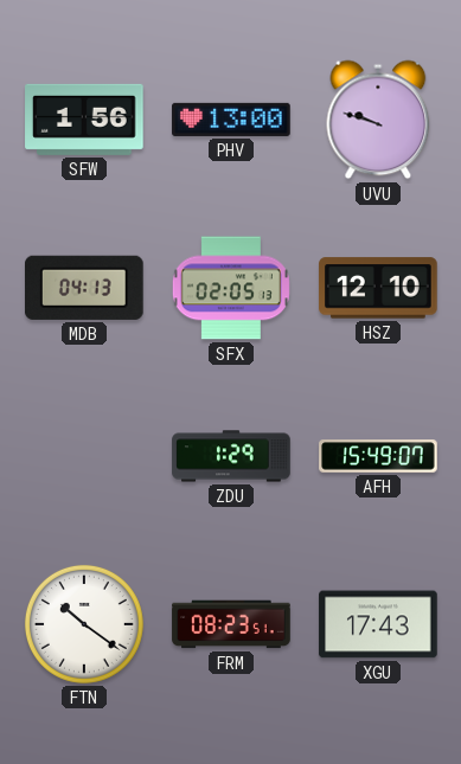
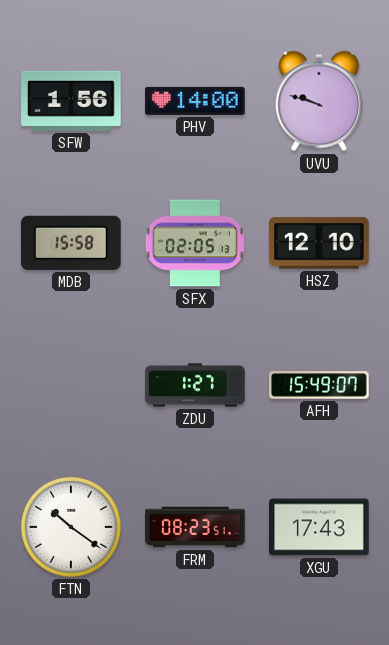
PHV: 13:00 -> 14:00 (195, 101)
MDB: 04:13 -> 15:58 (72, 243)
ZDU: 1:29 -> 1:27 (195, 385)
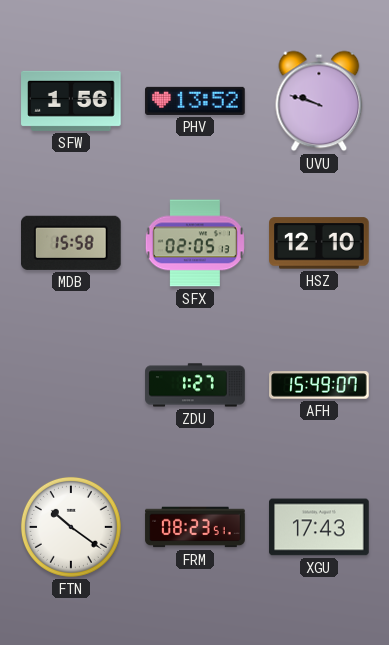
PHV: 14:00 -> 13:52 (195, 101)
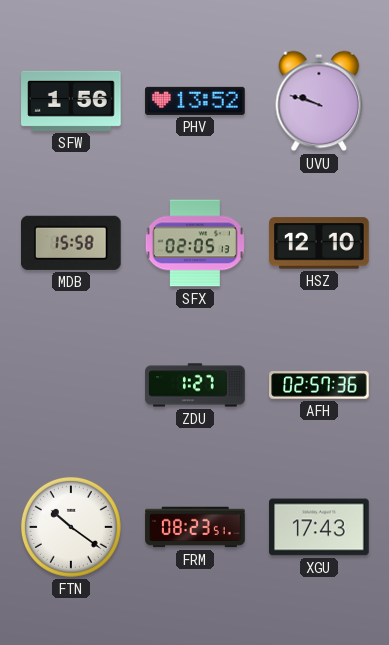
AFH: 15:49 -> 02:57 (319, 385)
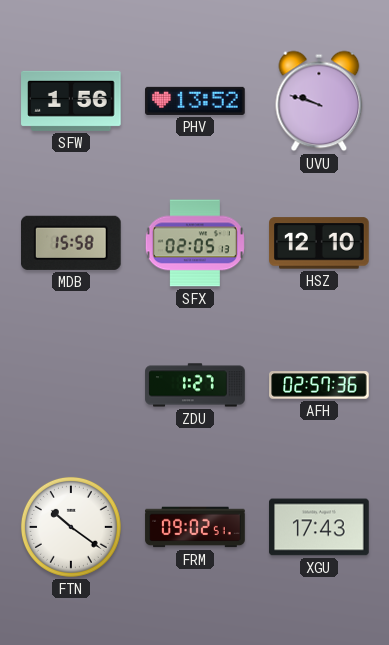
FRM: 08:23 -> 09:02 (195, 527)
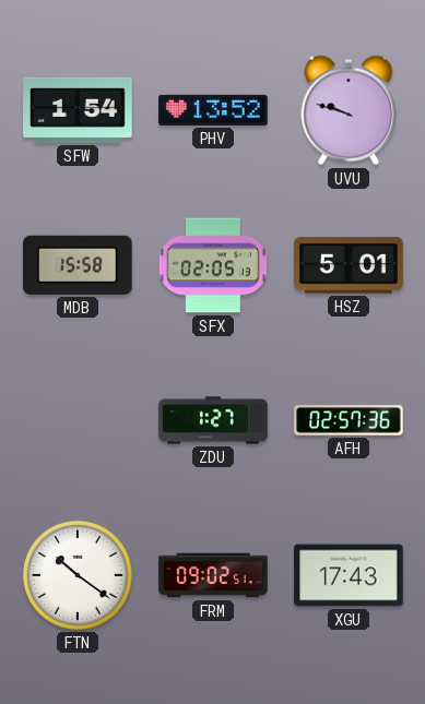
SFW: 1:56 -> 1:54 (78, 110)
HSZ: 12:10 -> 5:01 (349, 265)
